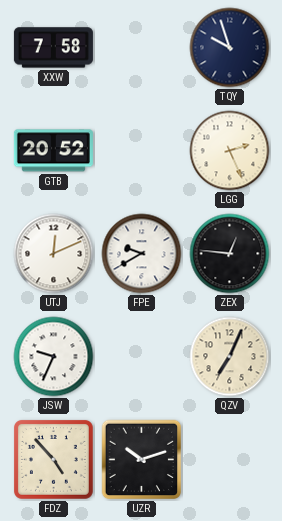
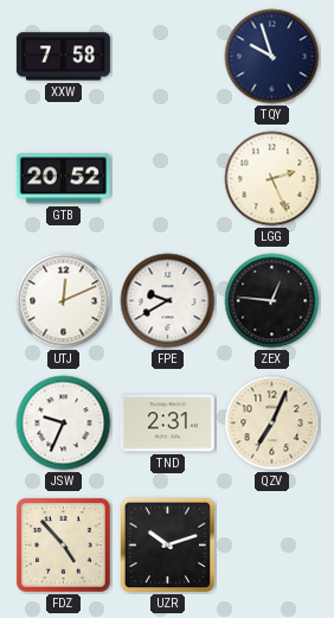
TND: none -> 2:31 (167, 423)
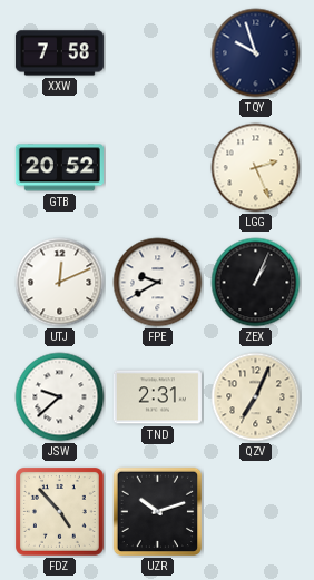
ZEX: 12:46 -> 1:04 (256, 283)
JSW: 9:34 -> 9:38 (60, 397)
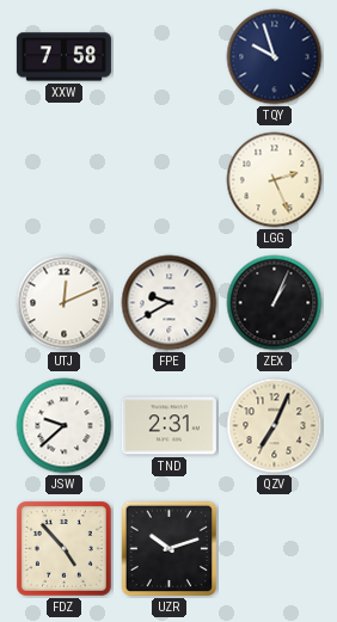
GTB: 20:52 -> none (59, 168)
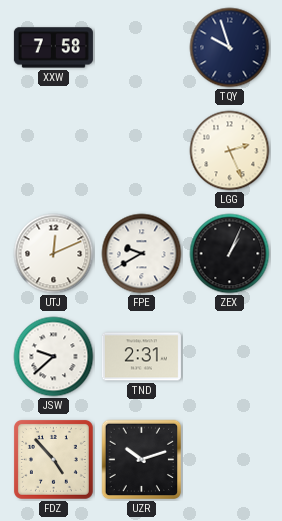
QZV: 7:04 -> none (275, 426)
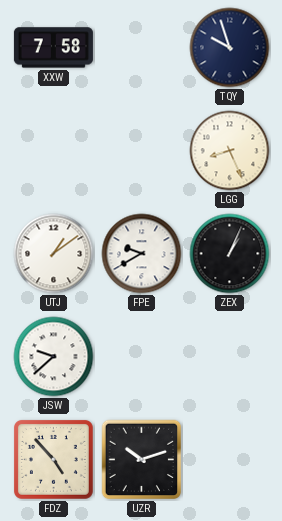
LGG: 2:26 -> 8:26 (230, 151)
UTJ: 12:11 -> 1:09 (54, 254)
TND: 2:31 -> none (141, 357)
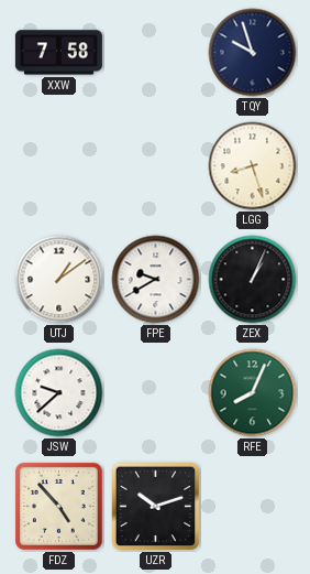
LGG: 8:26 -> 8:27 (253, 166)
RFE: none -> 8:04 (253, 393)
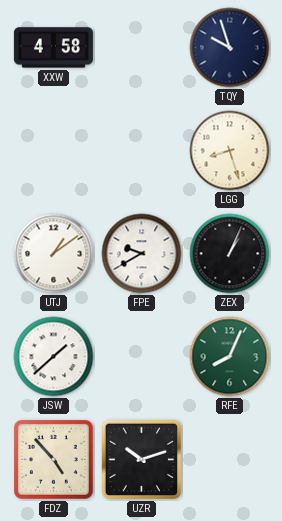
XXW: 7:58 -> 4:58 (53, 48)
JSW: 9:38 -> 1:38 (54, 357)
